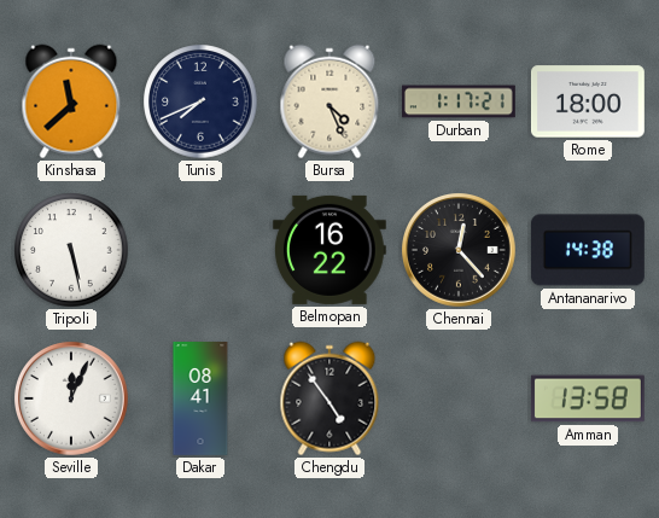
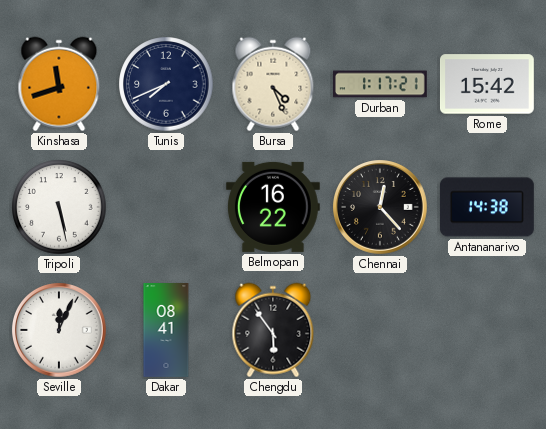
Kinshasa: 11:38 -> 11:42 (59, 84)
Rome: 18:00 -> 15:42 (487, 84)
Chengdu: 4:54 -> 5:54 (273, 330)
Amman: 13:58 -> none (588, 398)
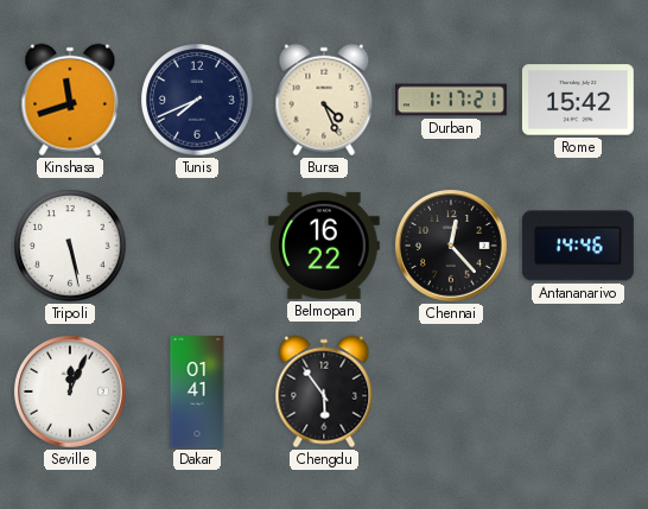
Antananarivo: 14:38 -> 14:46 (578, 246)
Dakar: 08:41 -> 01:41 (197, 393)
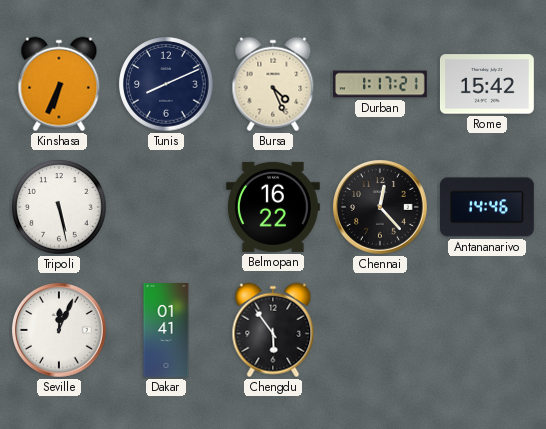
Kinshasa: 11:42 -> 6:34 (59, 84)
Tunis: 7:41 -> 8:11 (166, 84)
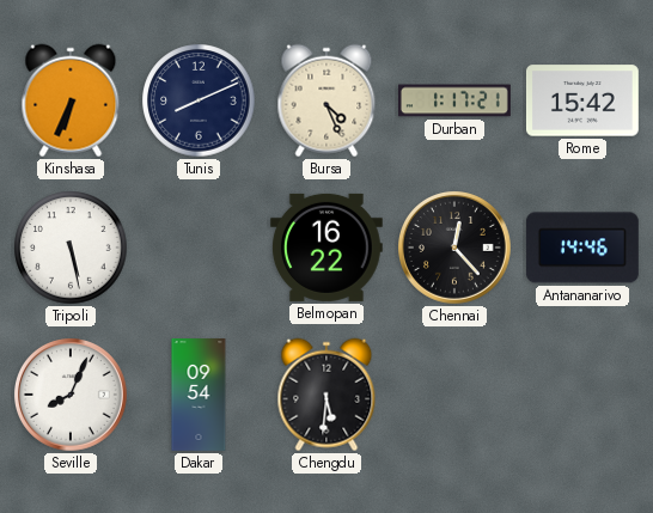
Seville: 12:04 -> 8:04 (72, 396)
Dakar: 01:41 -> 09:54 (199, 396)
Chengdu: 5:54 -> 5:31 (326, 395)
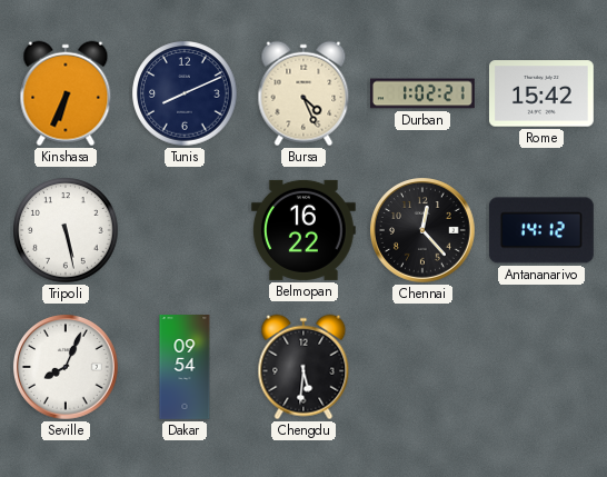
Durban: 1:17 -> 1:02 (424, 93)
Antananarivo: 14:46 -> 14:12 (541, 230)
